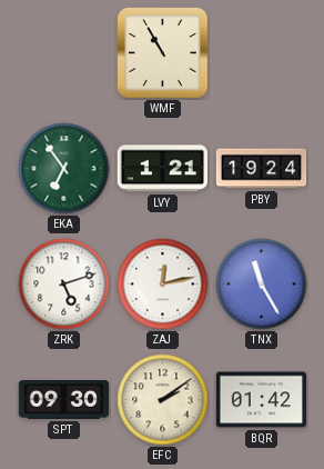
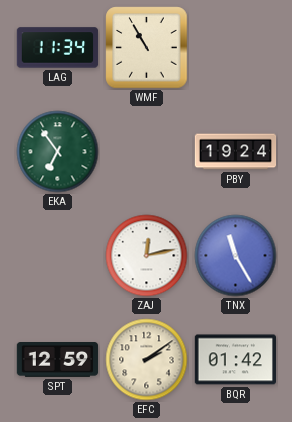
LAG: none -> 11:34 (58, 48)
LVY: 1:21 -> none (162, 169)
ZRK: 5:12 -> none (64, 285)
SPT: 09:30 -> 12:59 (58, 360)
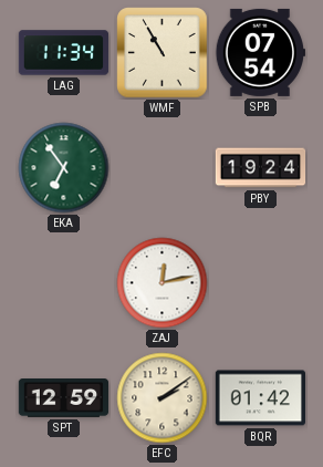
SPB: none -> 07:54 (260, 52)
TNX: 11:25 -> none (236, 256)
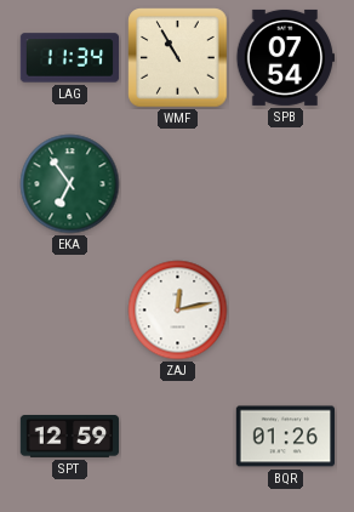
PBY: 19:24 -> none (261, 168)
EFC: 2:09 -> none (163, 398)
BQR: 01:42 -> 01:26 (285, 437)
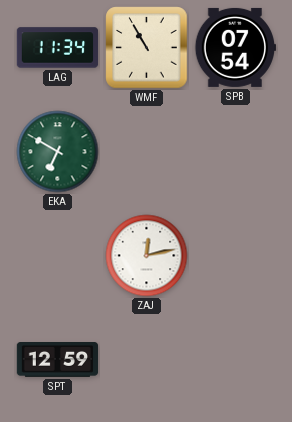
EKA: 6:54 -> 6:50 (58, 152)
BQR: 01:26 -> none (285, 437)
